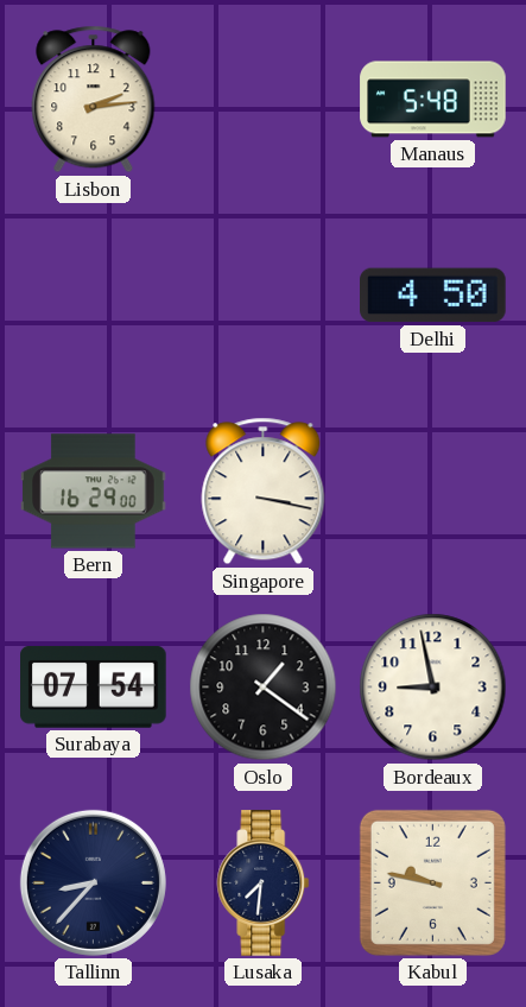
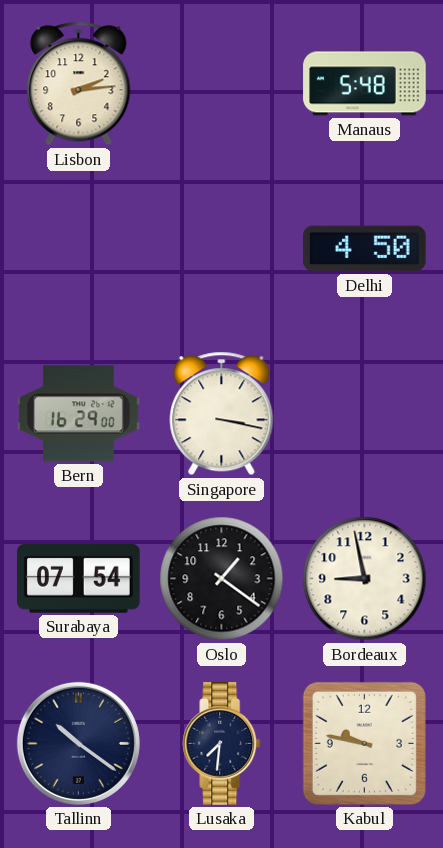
Tallinn: 8:37 -> 10:21 (78, 743)
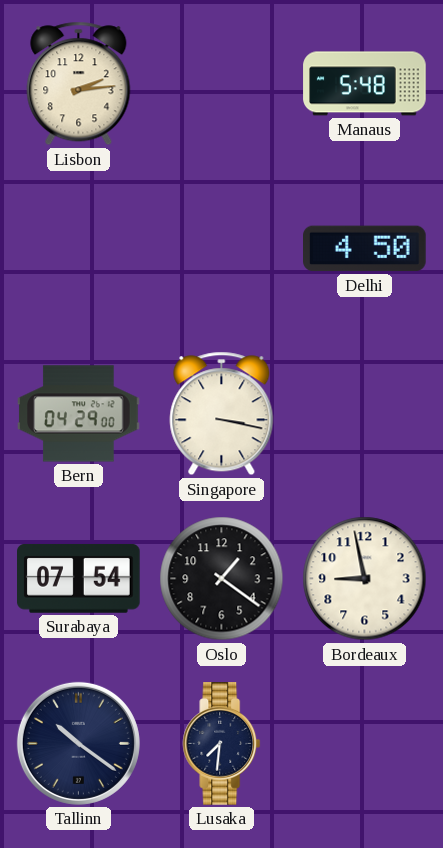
Bern: 16:29 -> 04:29 (79, 414)
Kabul: 9:47 -> none (364, 743)
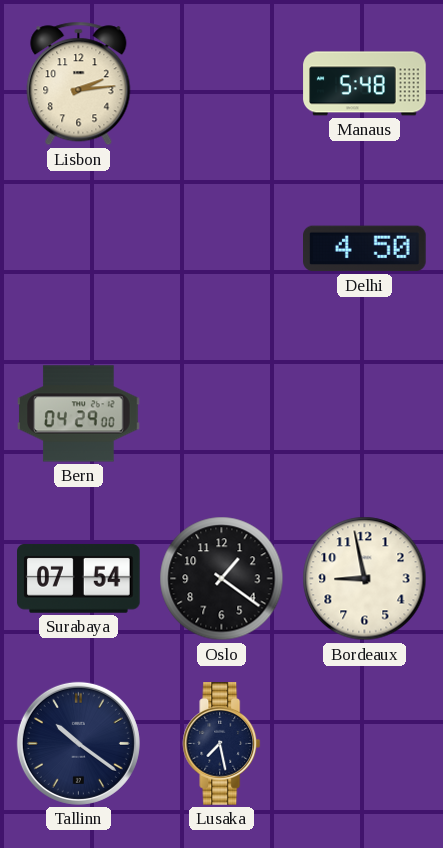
Singapore: 3:17 -> none (222, 414)
Lusaka: 7:31 -> 7:28 (222, 744)
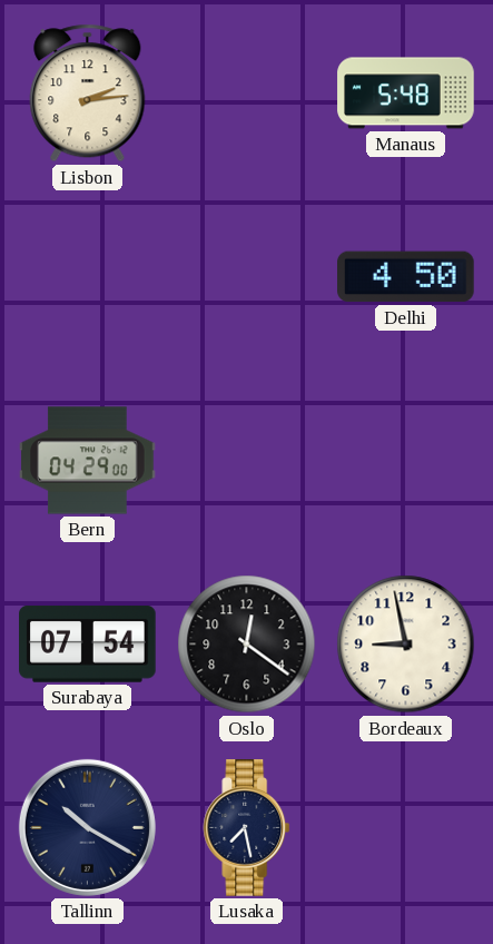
Oslo: 1:21 -> 12:21 (247, 645)
Tallinn: 10:21 -> 10:20 (87, 827)
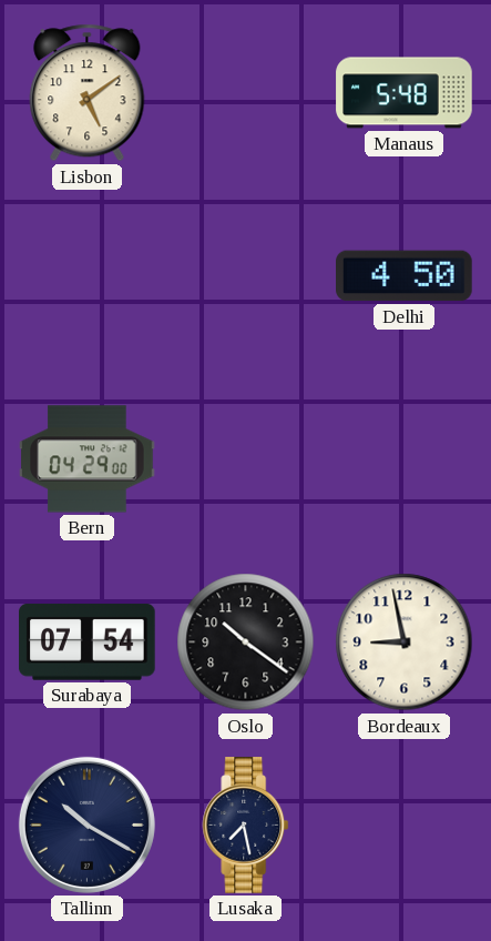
Lisbon: 2:14 -> 5:09 (88, 93)
Oslo: 12:21 -> 10:21 (246, 642)
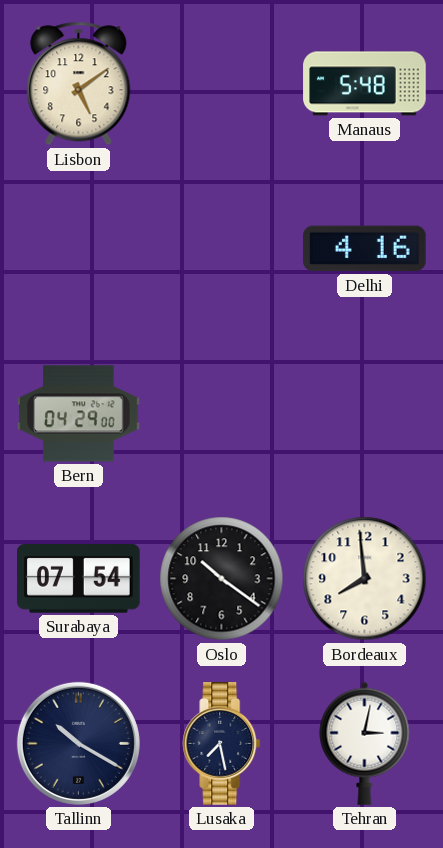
Delhi: 4:50 -> 4:16 (365, 249)
Bordeaux: 8:58 -> 7:59 (365, 579)
Tehran: none -> 3:02 (365, 743)
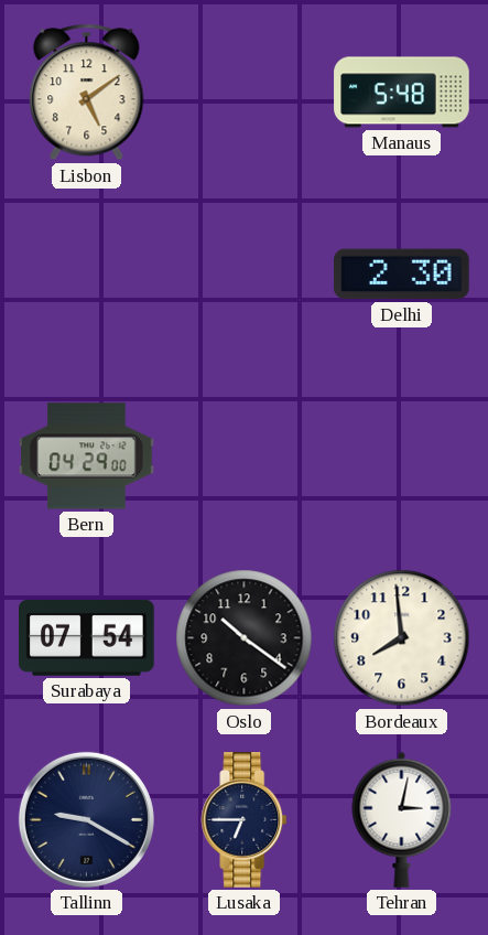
Delhi: 4:16 -> 2:30 (402, 275)
Tallinn: 10:20 -> 9:20 (86, 819)
Lusaka: 7:28 -> 6:45 (245, 820)
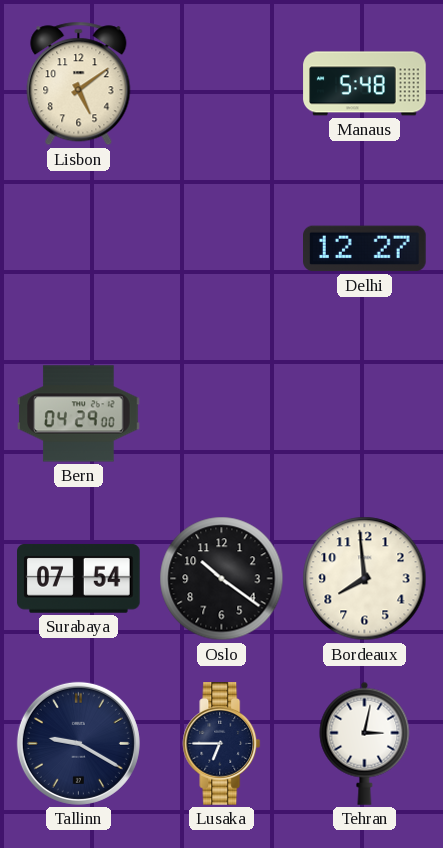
Delhi: 2:30 -> 12:27 (365, 249)
